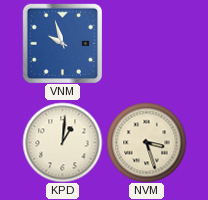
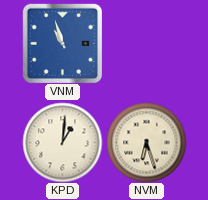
VNM: 9:57 -> 10:57 (62, 43)
NVM: 3:27 -> 6:27 (146, 142)
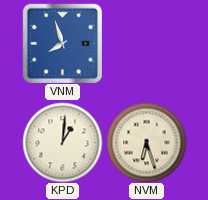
VNM: 10:57 -> 7:57 (62, 43)
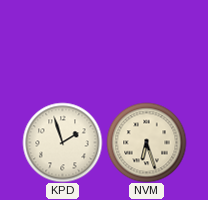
VNM: 7:57 -> none (62, 43)
KPD: 1:01 -> 1:57 (62, 142)
